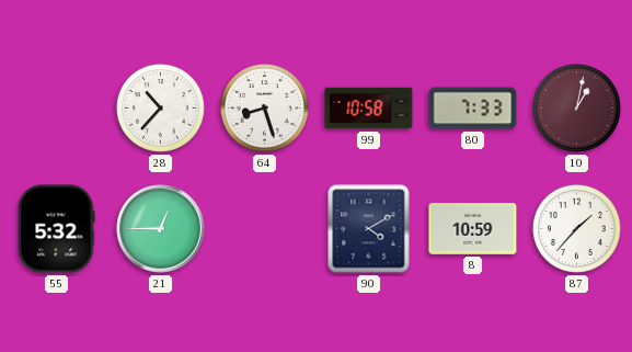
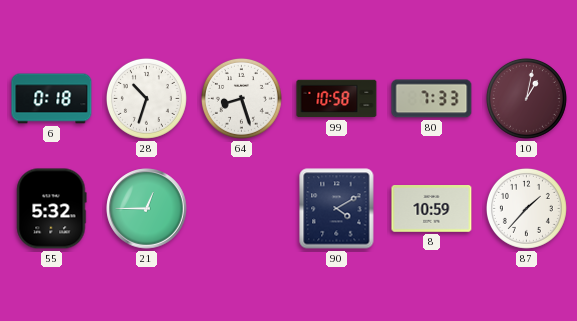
6: none -> 0:18 (52, 99)
28: 10:37 -> 10:33 (146, 98)
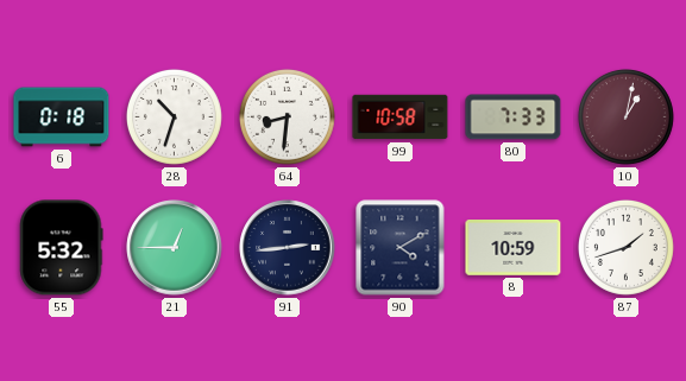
64: 8:27 -> 8:31 (287, 116)
91: none -> 2:44 (288, 248)
87: 1:37 -> 1:42 (625, 247)
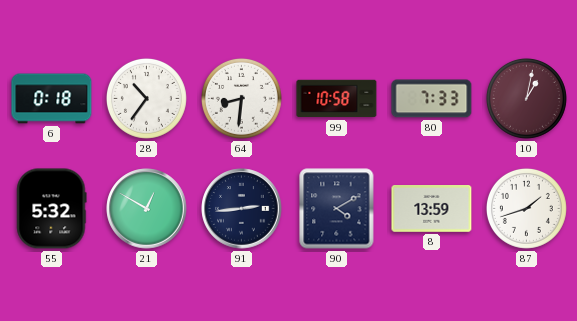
28: 10:33 -> 10:36 (146, 98)
21: 12:45 -> 12:50 (147, 209)
8: 10:59 -> 13:59 (432, 209)
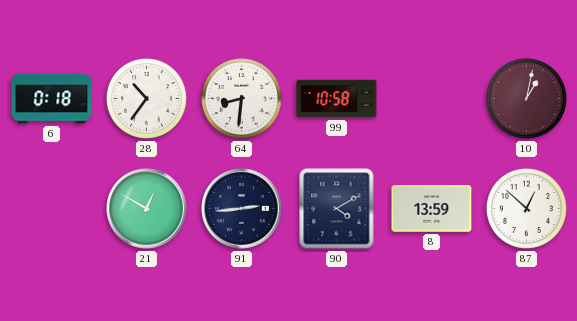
80: 7:33 -> none (432, 99)
55: 5:32 -> none (52, 209)
87: 1:42 -> 12:52 (526, 208)
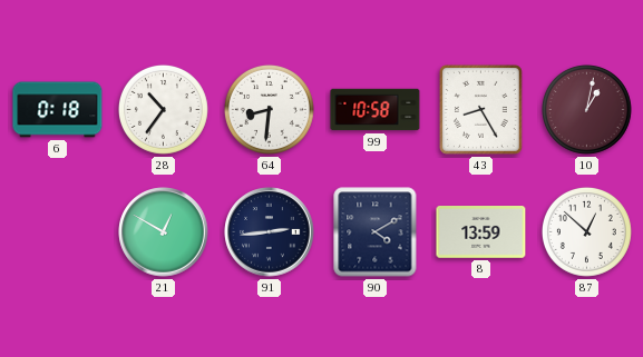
43: none -> 8:25 (480, 109)
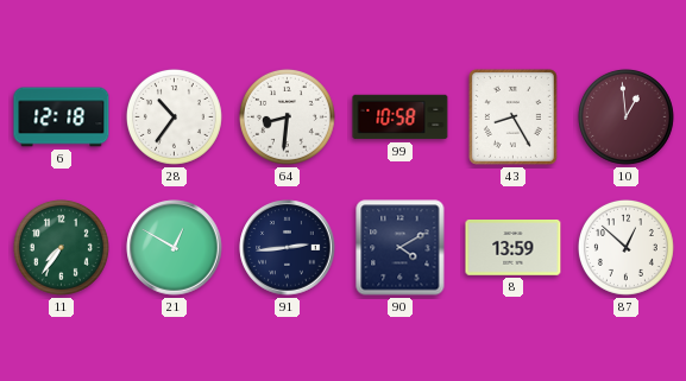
6: 0:18 -> 12:18 (62, 118)
10: 1:02 -> 12:59 (625, 116)
11: none -> 7:36 (61, 247)
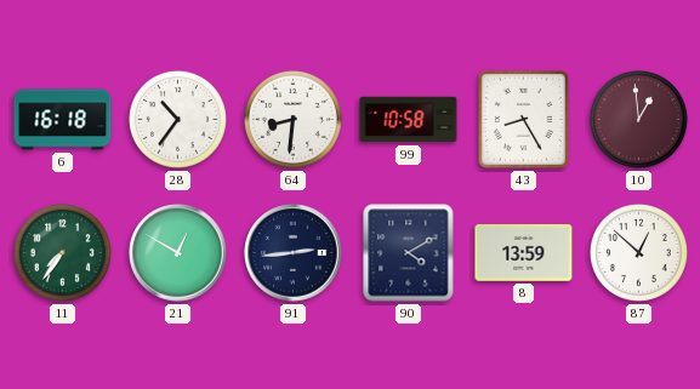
6: 12:18 -> 16:18 (63, 120)
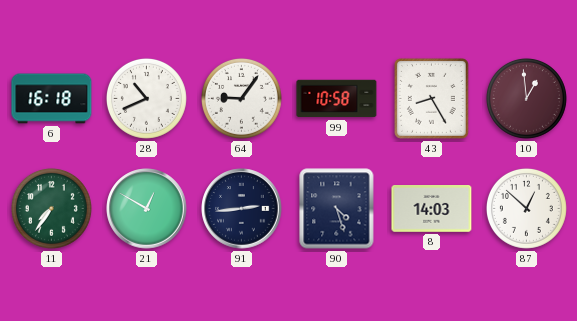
28: 10:36 -> 10:41 (146, 98)
64: 8:31 -> 9:06 (241, 98)
90: 4:10 -> 4:27 (337, 209)
8: 13:59 -> 14:03 (432, 209)
